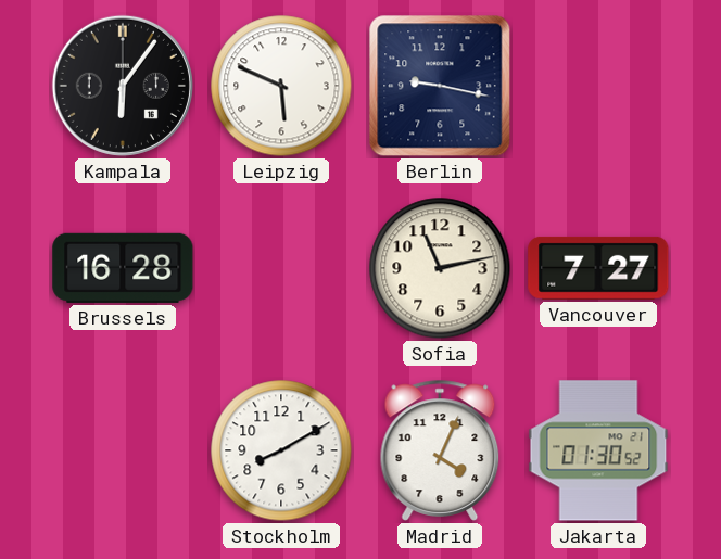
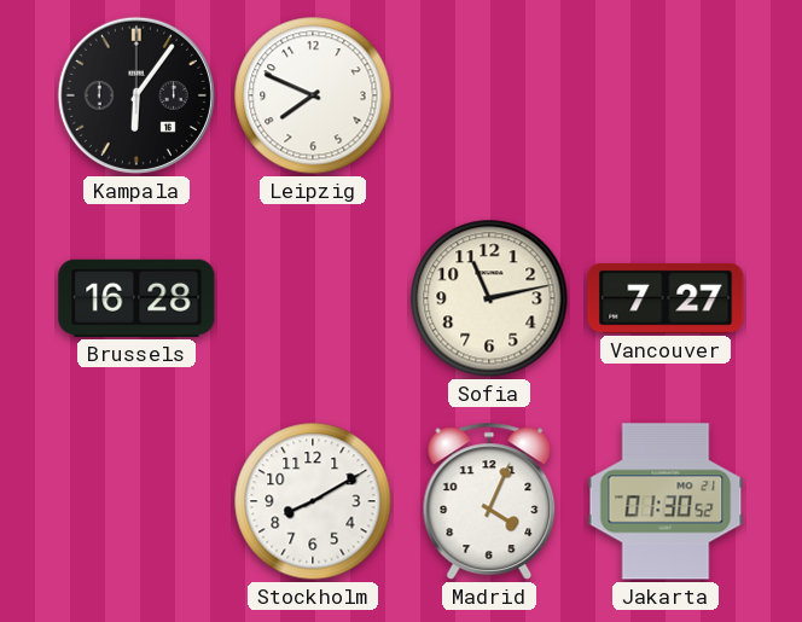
Leipzig: 5:49 -> 7:49 (313, 95)
Berlin: 9:17 -> none (440, 86)
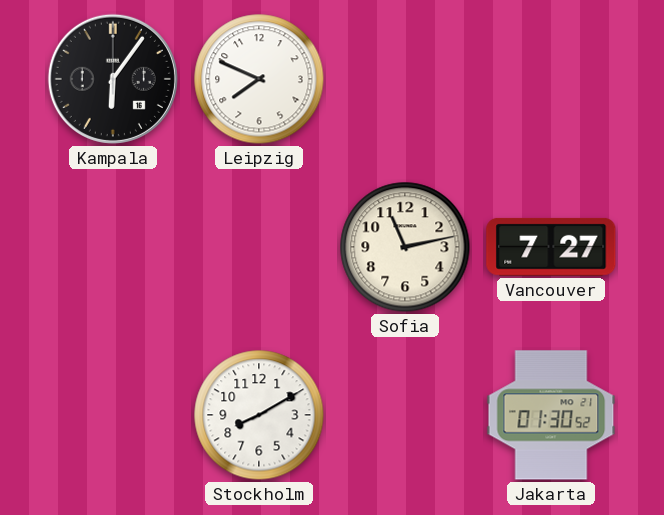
Brussels: 16:28 -> none (136, 298)
Madrid: 4:04 -> none (489, 501)
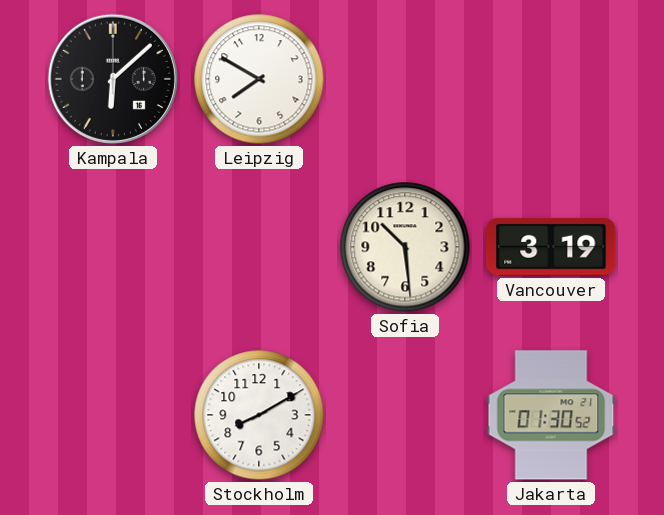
Kampala: 6:06 -> 6:08 (113, 79)
Leipzig: 7:49 -> 7:50 (259, 79)
Sofia: 11:13 -> 10:29 (405, 247)
Vancouver: 7:27 -> 3:19 (551, 247)
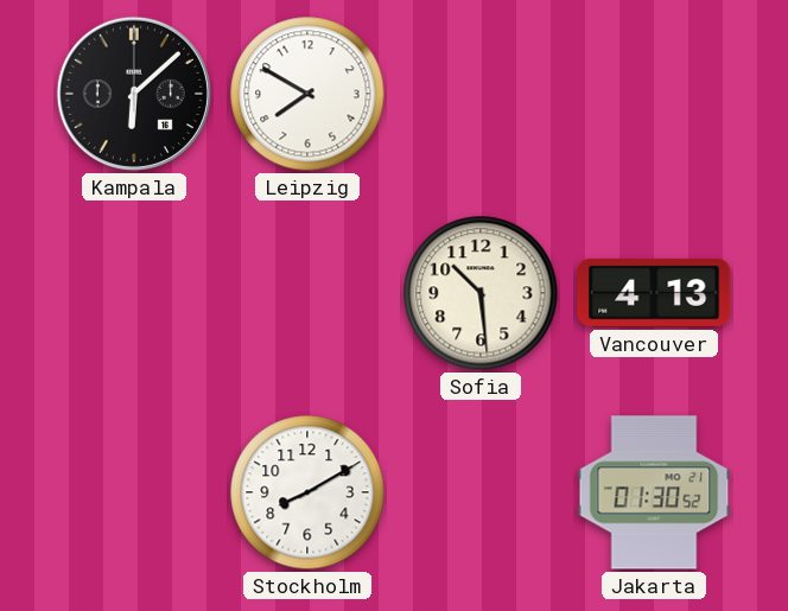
Vancouver: 3:19 -> 4:13 (654, 293)
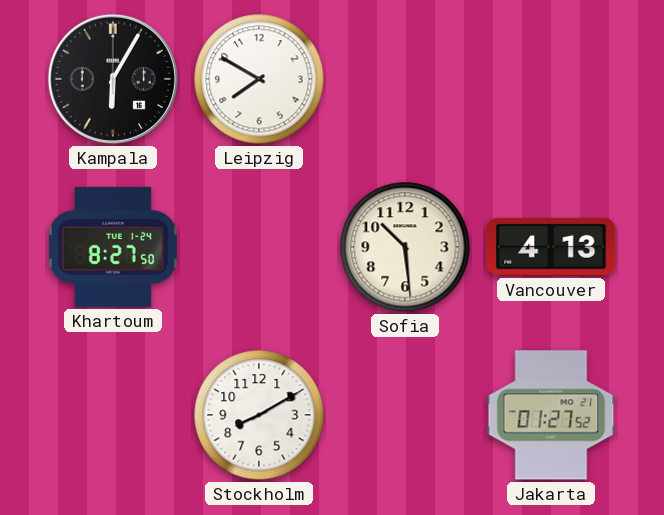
Kampala: 6:08 -> 6:05 (113, 79)
Khartoum: none -> 8:27 (113, 247)
Jakarta: 01:30 -> 01:27 (551, 415)
